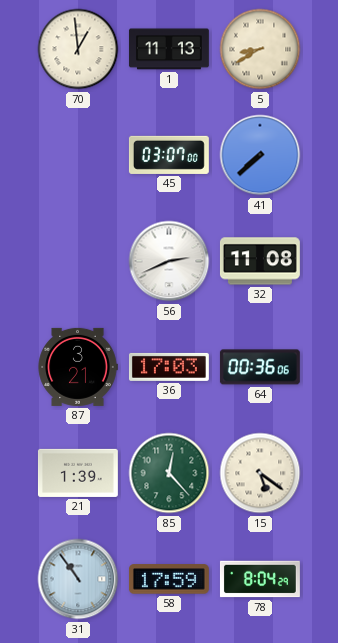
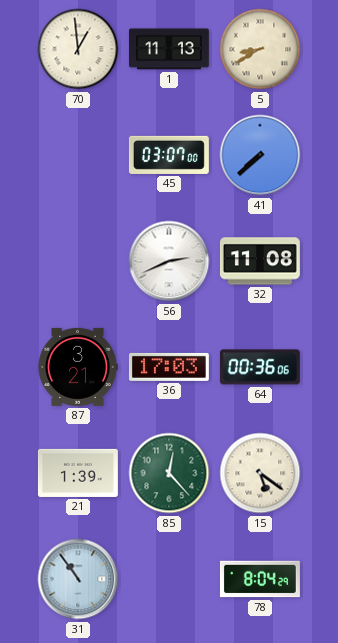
58: 17:59 -> none (169, 579)
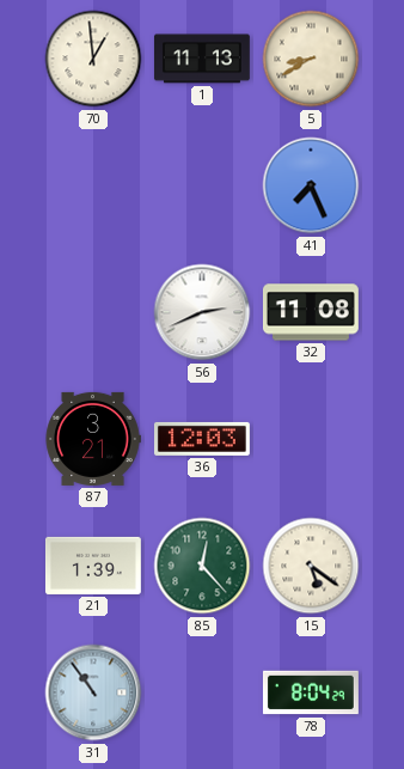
45: 03:07 -> none (169, 155)
41: 7:38 -> 7:26 (311, 185)
36: 17:03 -> 12:03 (202, 439)
64: 00:36 -> none (260, 367)
